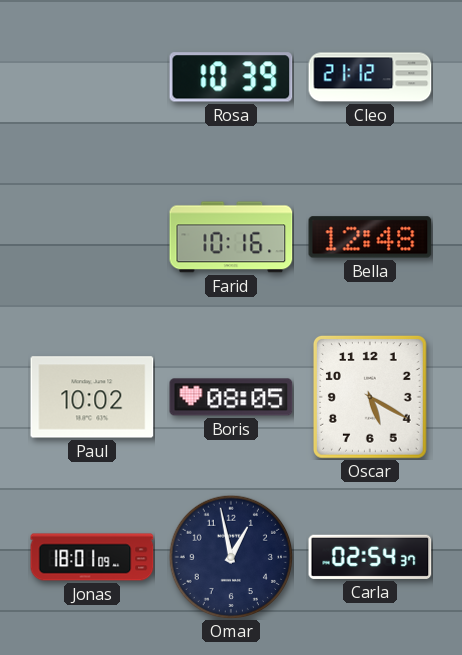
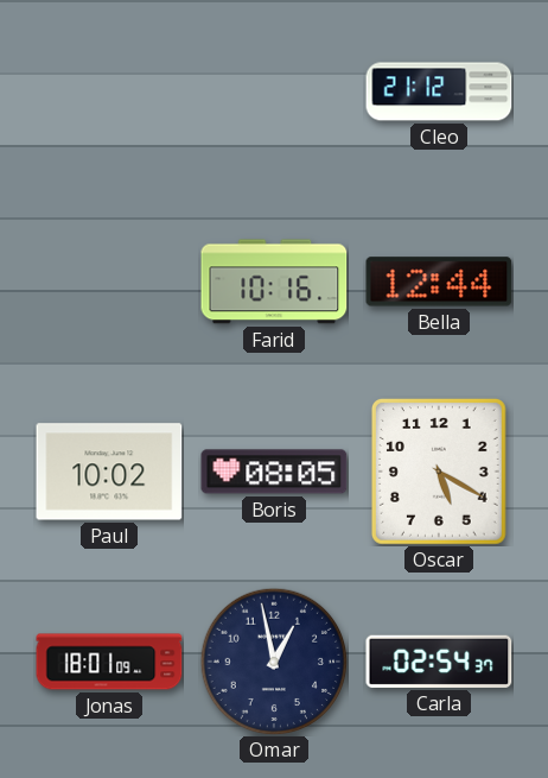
Rosa: 10:39 -> none (231, 77)
Bella: 12:48 -> 12:44 (439, 282)
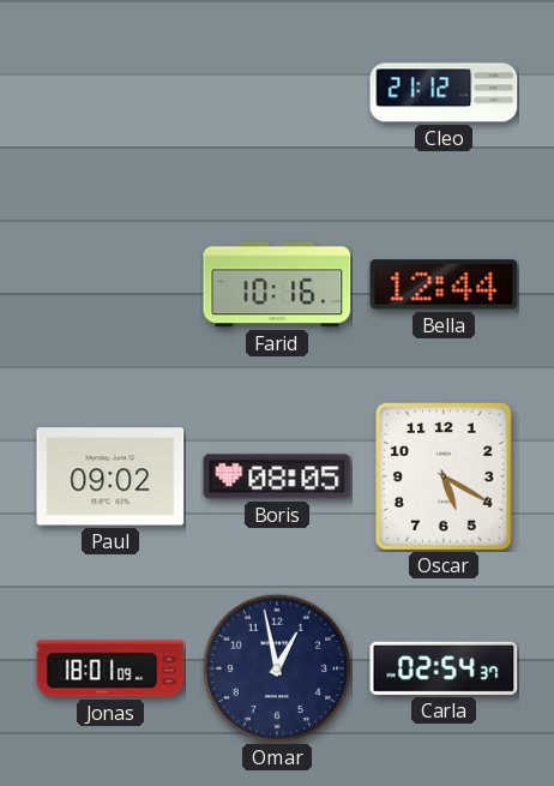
Paul: 10:02 -> 09:02 (110, 476)
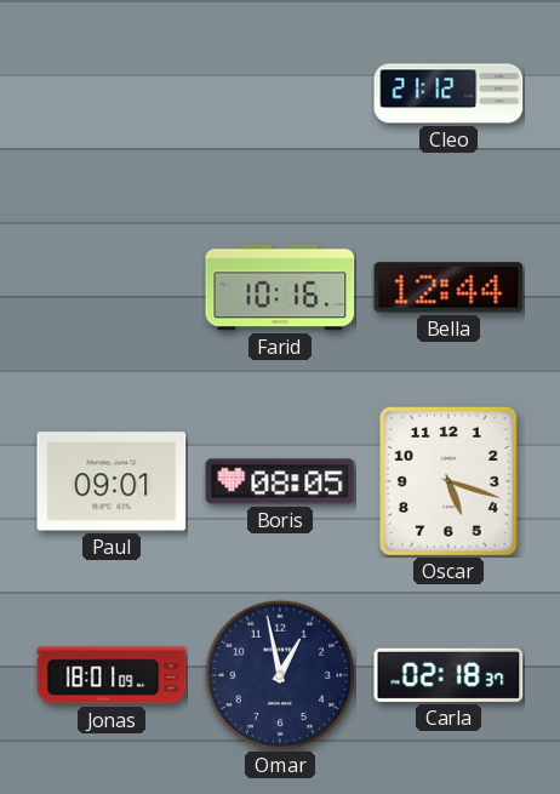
Paul: 09:02 -> 09:01 (112, 481)
Oscar: 5:20 -> 5:18 (448, 481)
Carla: 02:54 -> 02:18 (448, 675)
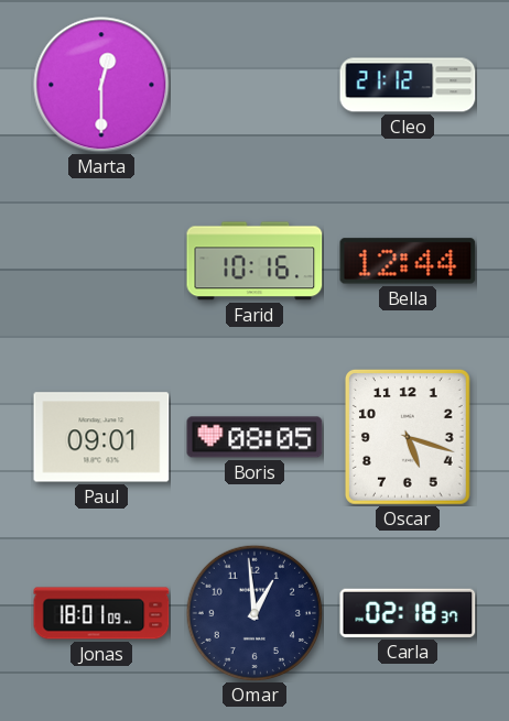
Marta: none -> 12:30 (101, 85)
Omar: 12:58 -> 12:59 (253, 612)
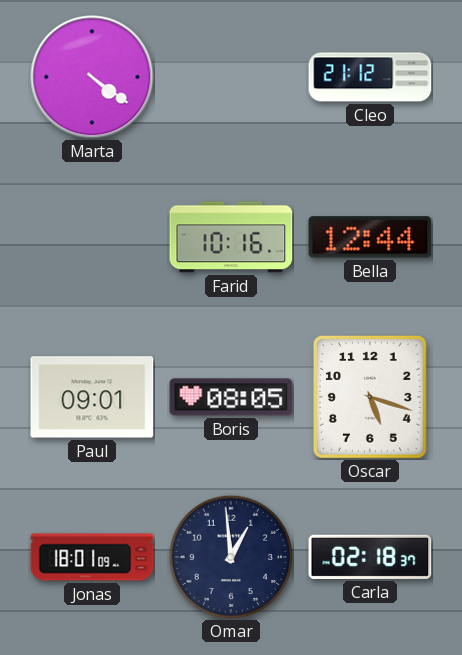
Marta: 12:30 -> 4:21 (92, 77)
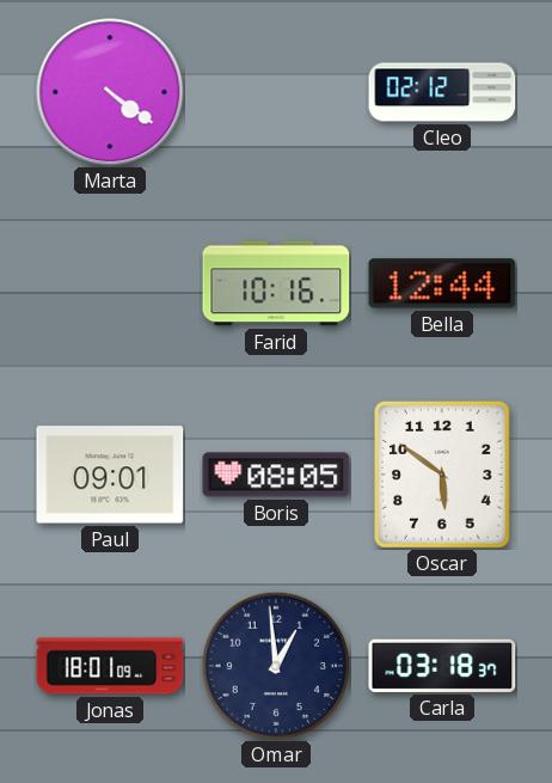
Cleo: 21:12 -> 02:12 (442, 92)
Oscar: 5:18 -> 5:51 (442, 475)
Carla: 02:18 -> 03:18 (442, 666)
